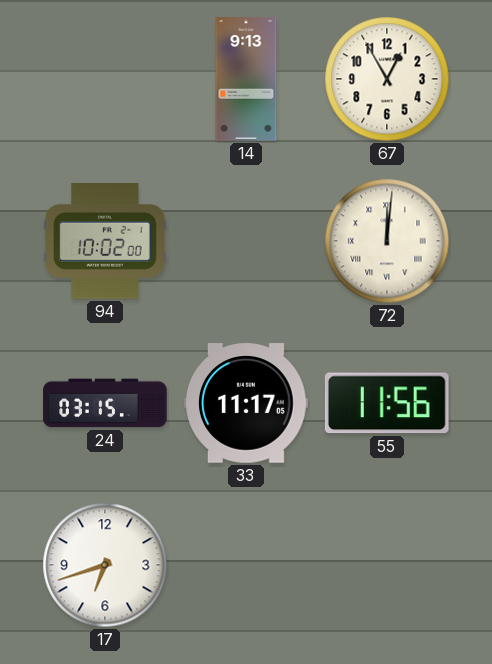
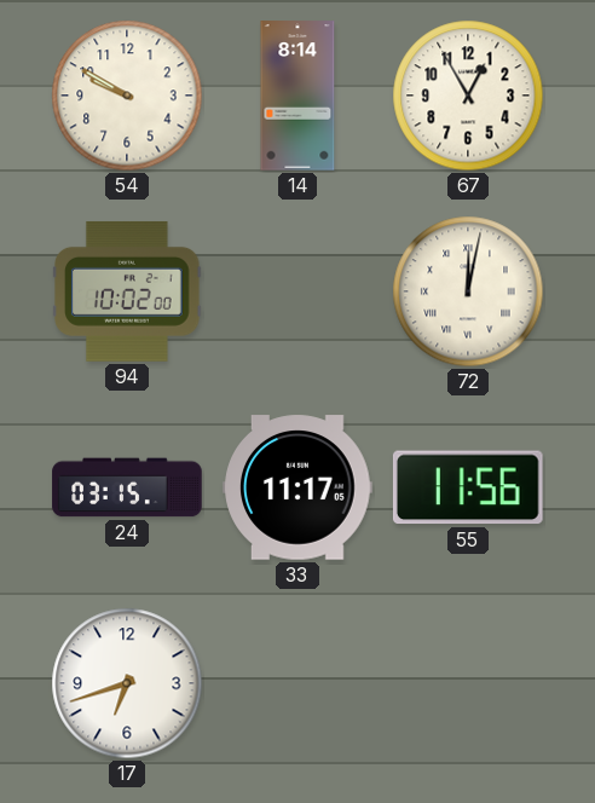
54: none -> 9:50 (127, 96)
14: 9:13 -> 8:14 (297, 96)
72: 12:01 -> 12:02 (468, 291)
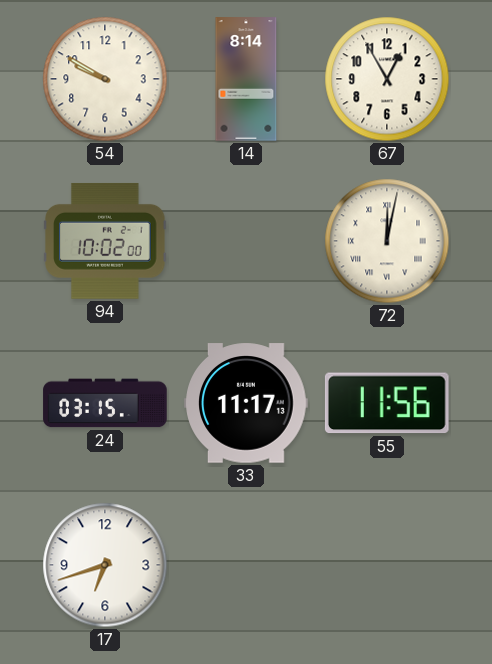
33: 11:17:05 -> 11:17:13 (246, 403)
